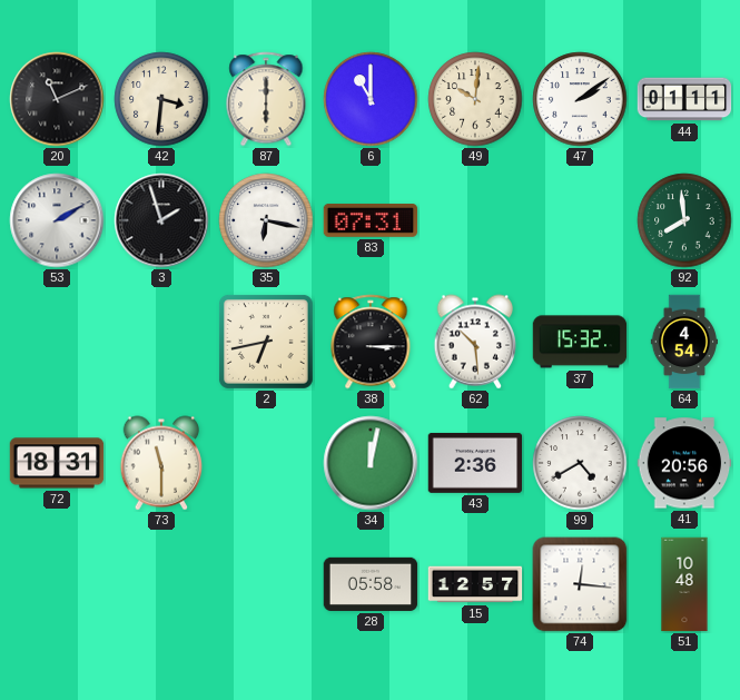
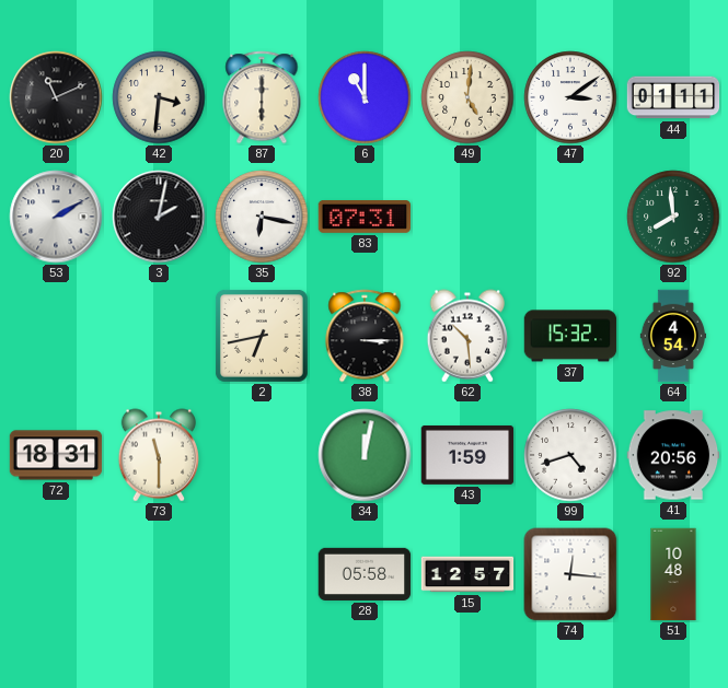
49: 10:01 -> 5:01 (467, 97)
47: 2:09 -> 3:09 (570, 97)
3: 1:57 -> 2:02 (159, 217)
43: 2:36 -> 1:59 (467, 455)
99: 4:40 -> 4:42 (570, 455)
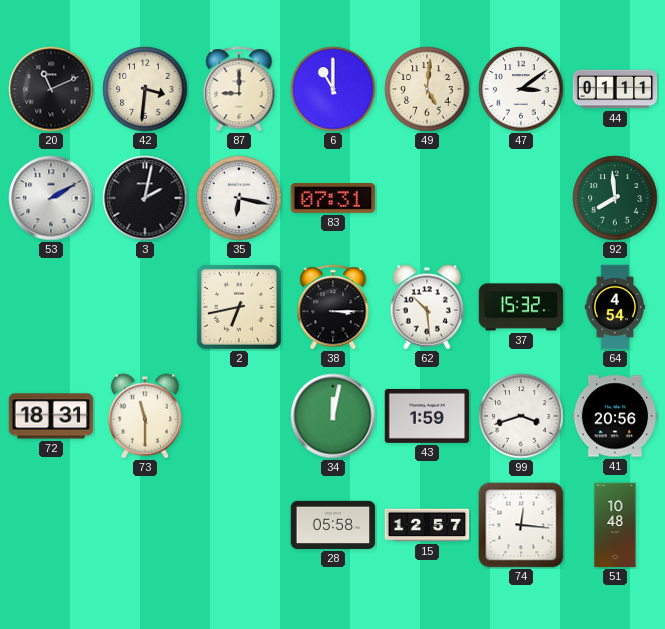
87: 6:00 -> 9:00 (239, 89)
99: 4:42 -> 3:42 (521, 416)
